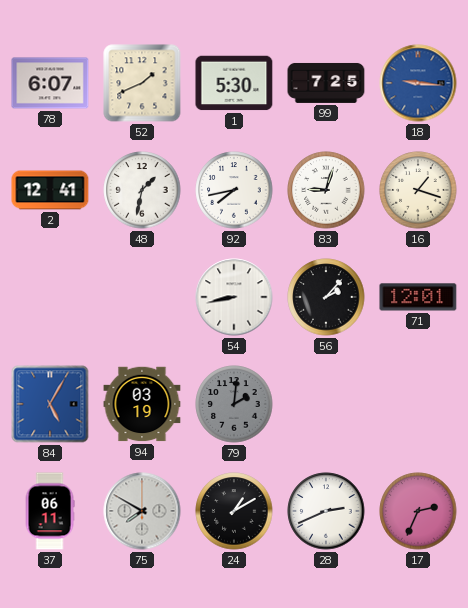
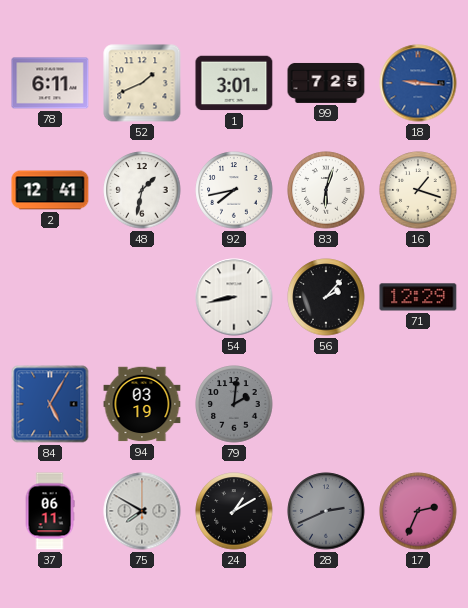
78: 6:07 -> 6:11 (50, 83)
1: 5:30 -> 3:01 (234, 83)
83: 9:03 -> 6:03 (326, 190)
71: 12:01 -> 12:29 (418, 297)
28 dial: white -> grey (326, 511)
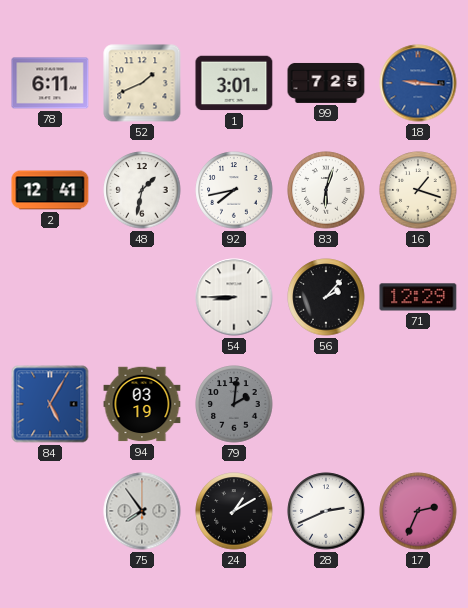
54: 8:43 -> 8:45 (234, 297)
37: 06:11 -> none (50, 511)
75: 7:50 -> 7:54 (142, 511)
28 dial: grey -> white (326, 511)
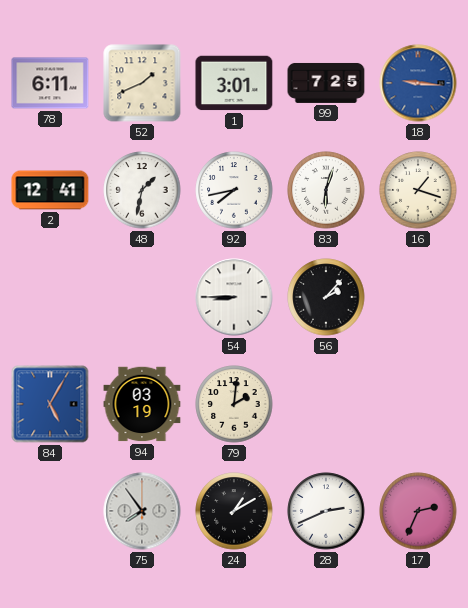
71: 12:29 -> none (418, 297)
79 dial: grey -> cream (234, 404)
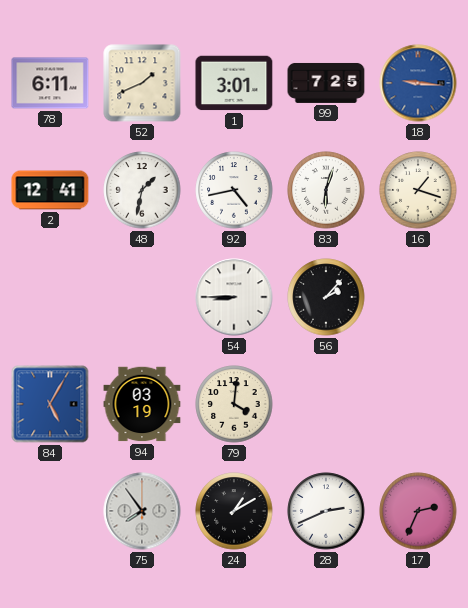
92: 7:43 -> 4:43 (234, 190)
79: 2:01 -> 4:01 (234, 404)
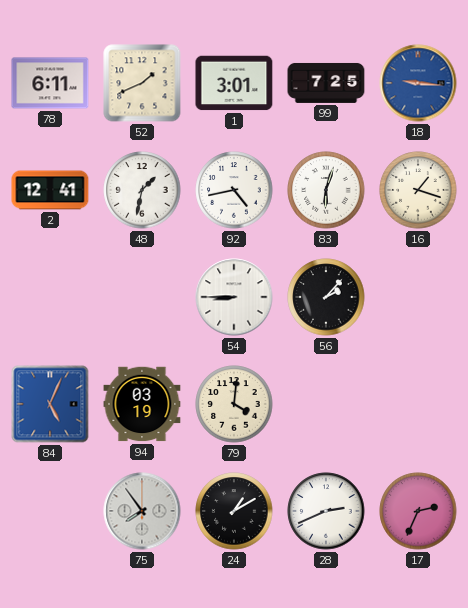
84: 5:05 -> 5:04 (50, 404)
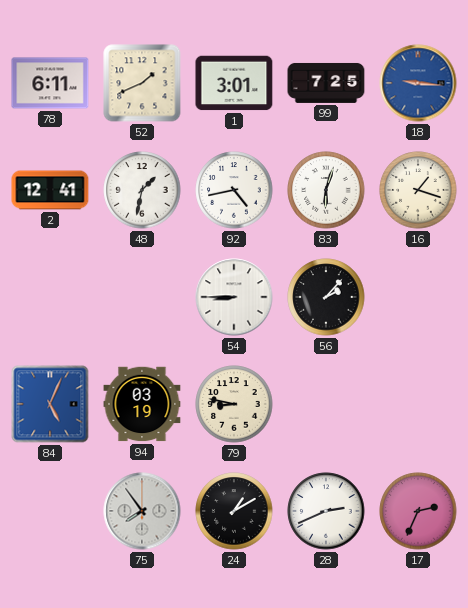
79: 4:01 -> 8:47 (234, 404)
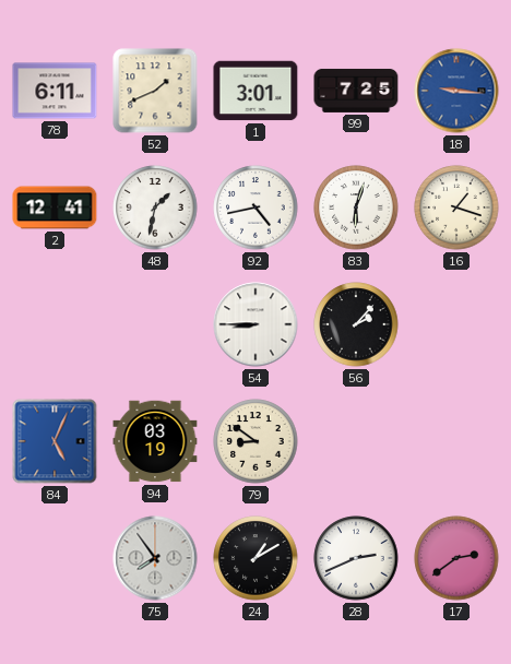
79: 8:47 -> 8:51 (255, 441)
17: 2:34 -> 2:39 (456, 558)
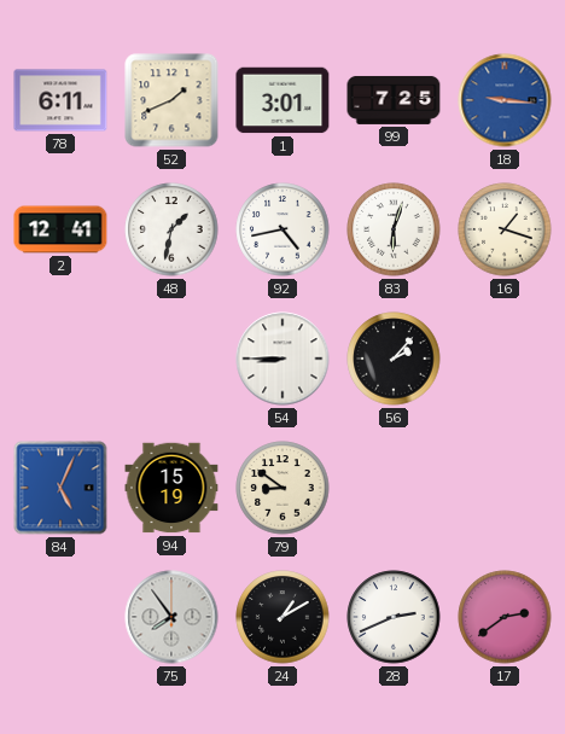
94: 03:19 -> 15:19 (171, 488)
